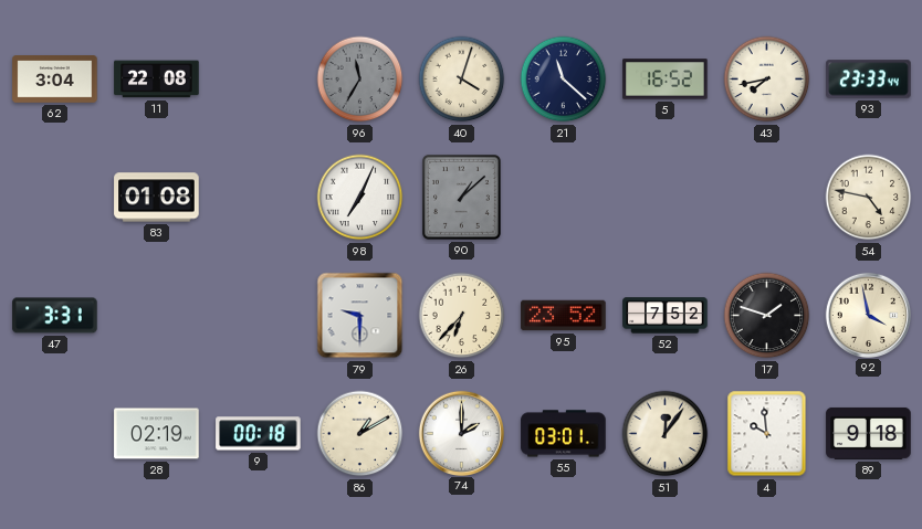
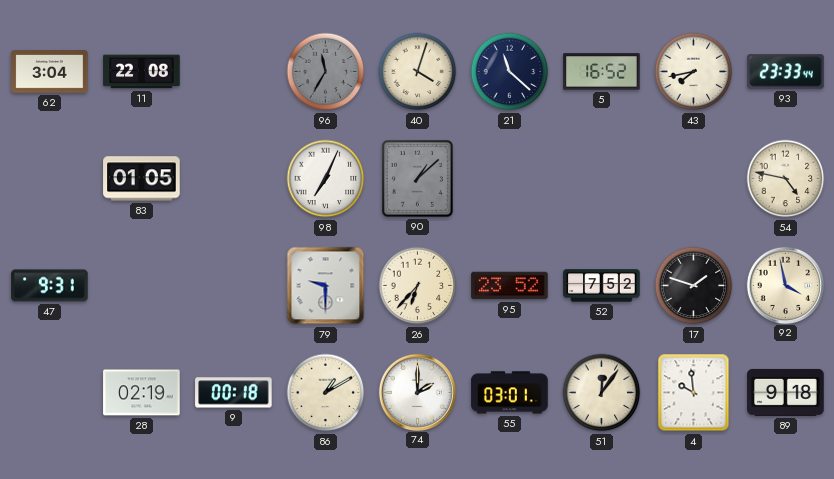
83: 01:08 -> 01:05 (142, 179)
47: 3:31 -> 9:31 (50, 286)
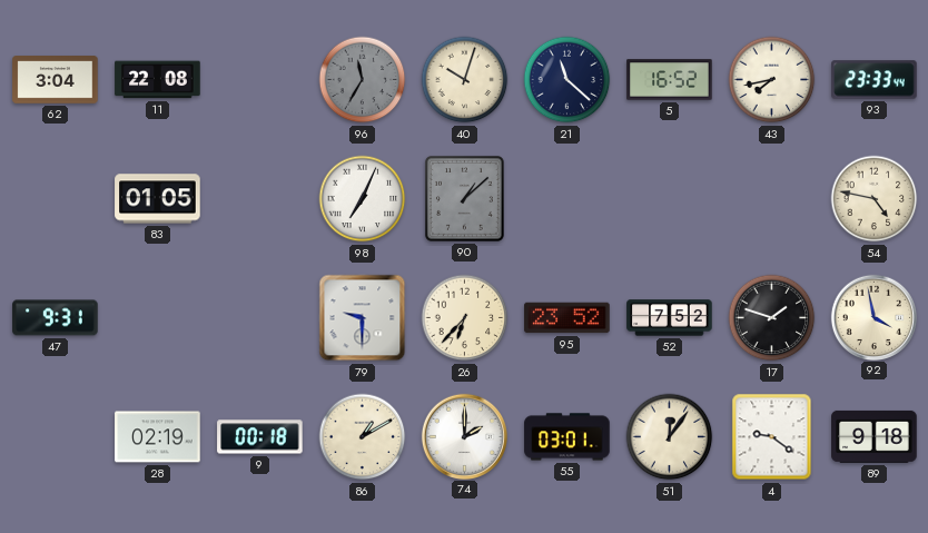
40: 4:03 -> 10:03 (465, 80)
4: 9:59 -> 9:21 (772, 437)
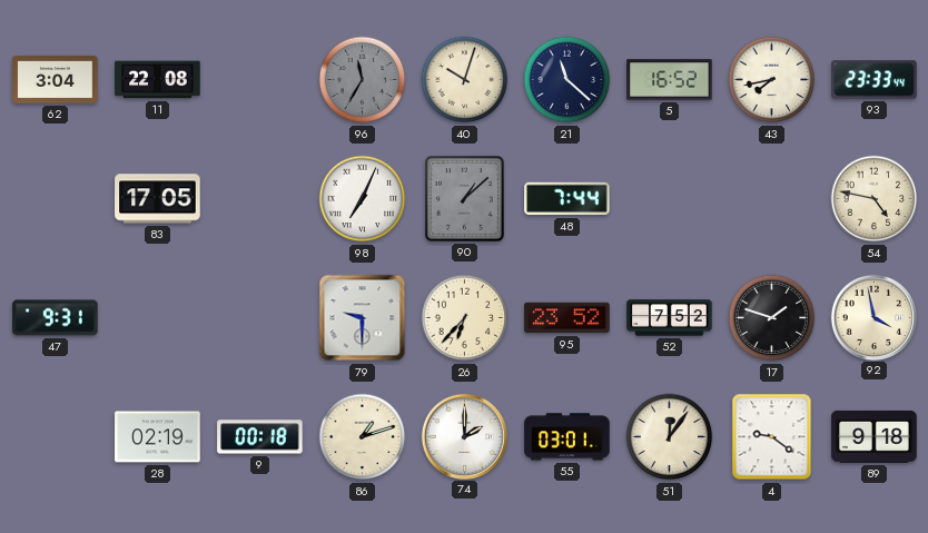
83: 01:05 -> 17:05 (158, 199)
48: none -> 7:44 (567, 199)
86: 1:10 -> 1:12 (363, 437)
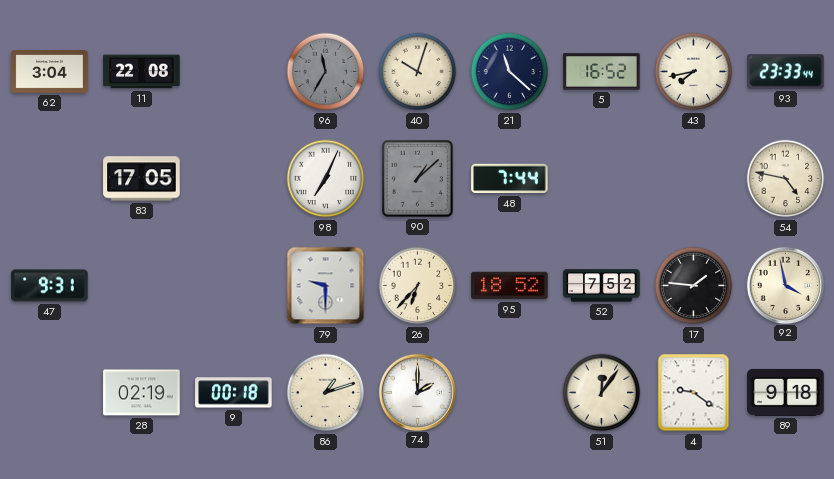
95: 23:52 -> 18:52 (510, 286)
17: 1:48 -> 1:46 (694, 286)
55: 03:01 -> none (567, 437)
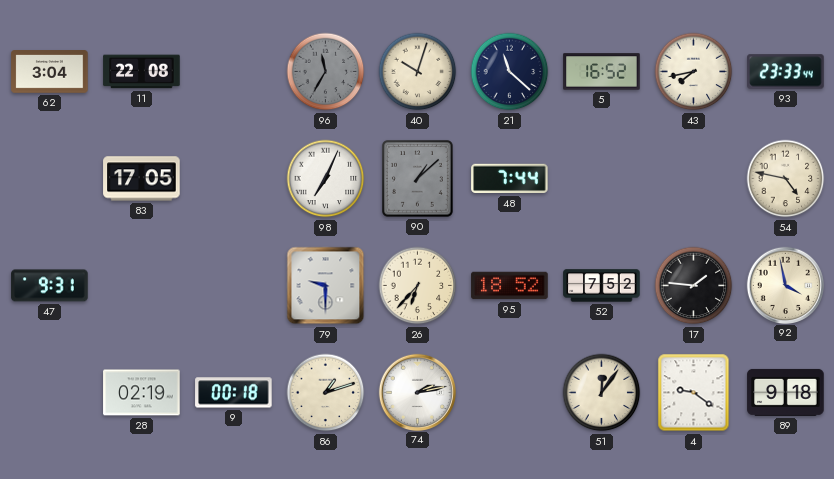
74: 2:00 -> 2:13 (417, 392)
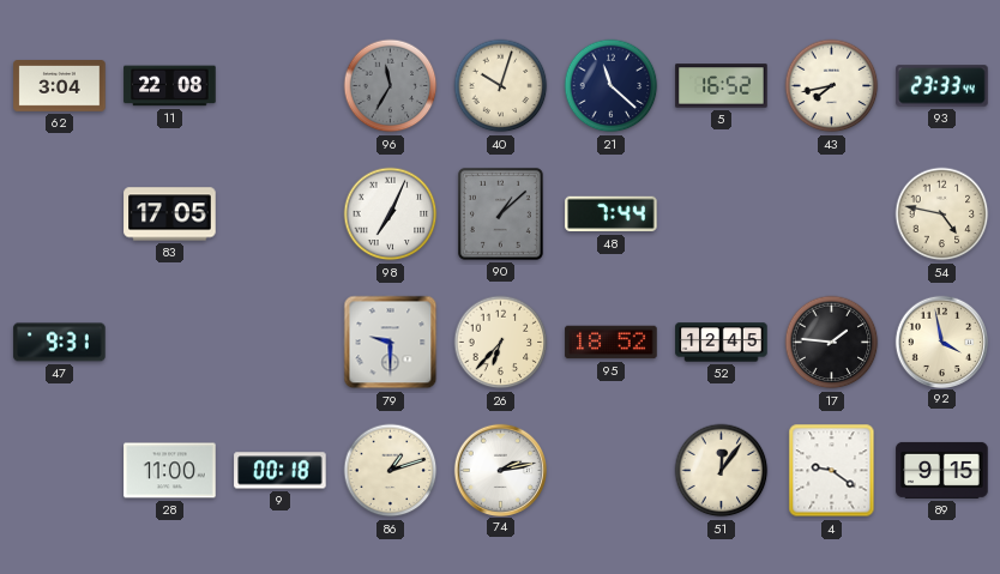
52: 7:52 -> 12:45 (722, 343)
28: 02:19 -> 11:00 (170, 471)
89: 9:18 -> 9:15 (942, 470)
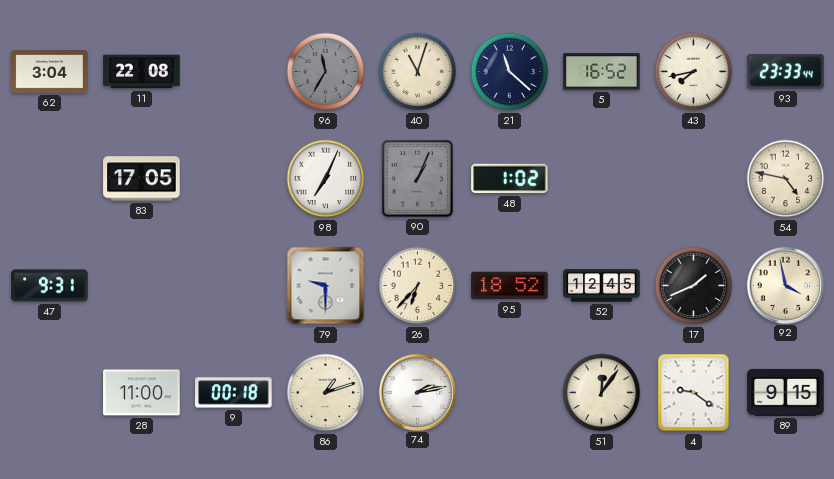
40: 10:03 -> 11:03 (418, 72)
90: 1:08 -> 1:04 (417, 178)
48: 7:44 -> 1:02 (510, 179)
17: 1:46 -> 1:41 (694, 286)
